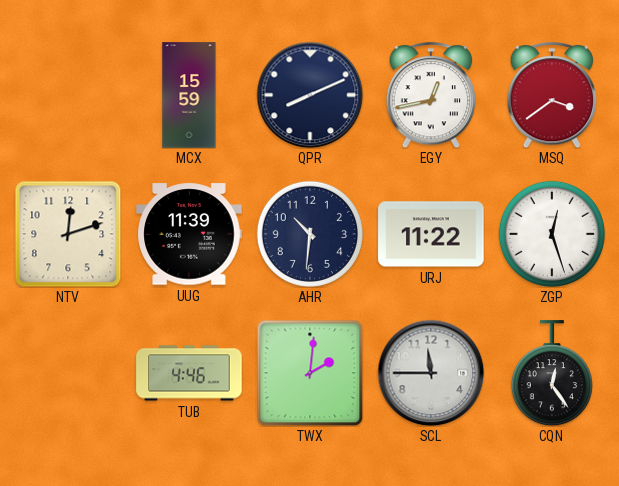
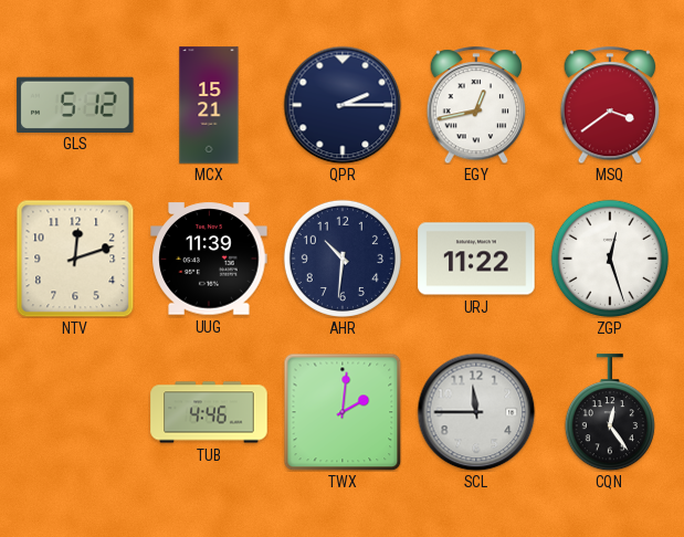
GLS: none -> 5:12 (75, 104)
MCX: 15:59 -> 15:21 (209, 105)
QPR: 8:11 -> 2:15 (343, 105)
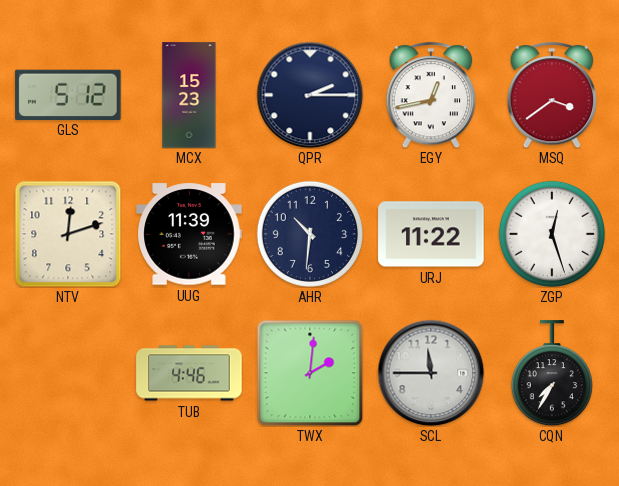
MCX: 15:21 -> 15:23 (189, 95)
CQN: 12:24 -> 7:35 (552, 373)
